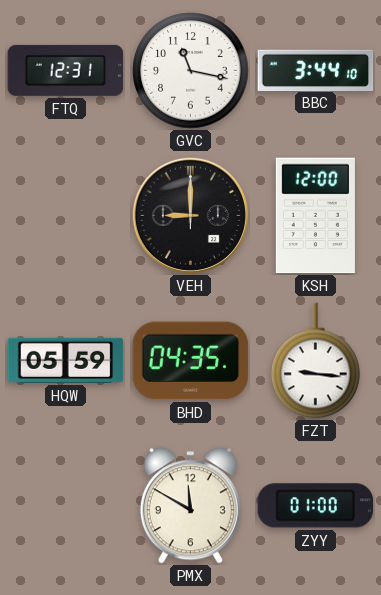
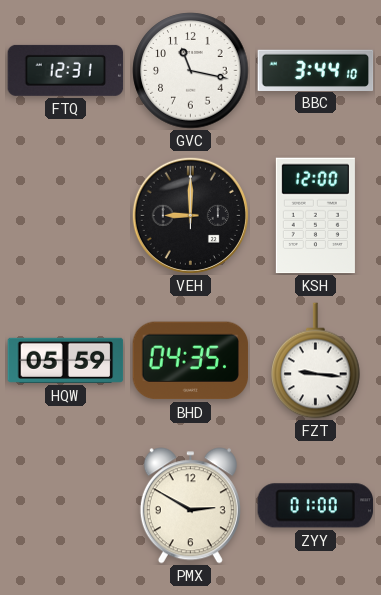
PMX: 11:50 -> 2:50 (190, 506)
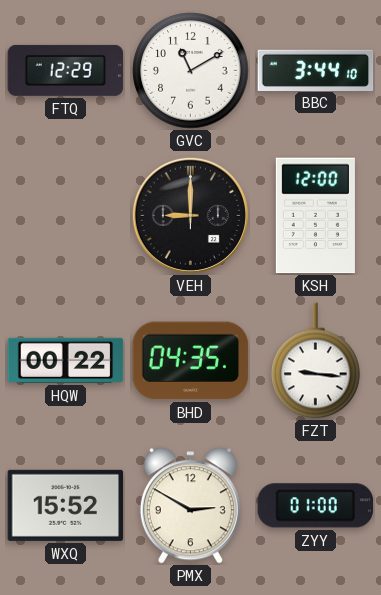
FTQ: 12:31 -> 12:29 (66, 70)
GVC: 11:17 -> 11:10 (191, 71)
HQW: 05:59 -> 00:22 (66, 360)
WXQ: none -> 15:52 (66, 505)
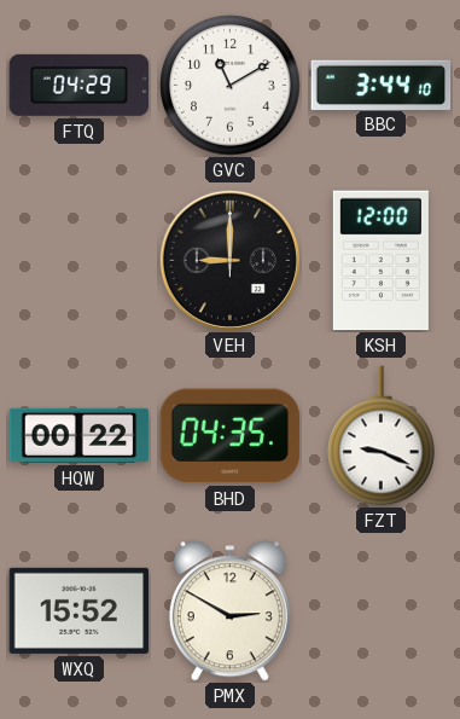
FTQ: 12:29 -> 04:29 (80, 85)
FZT: 9:16 -> 9:19 (382, 436)
ZYY: 01:00 -> none (316, 506)
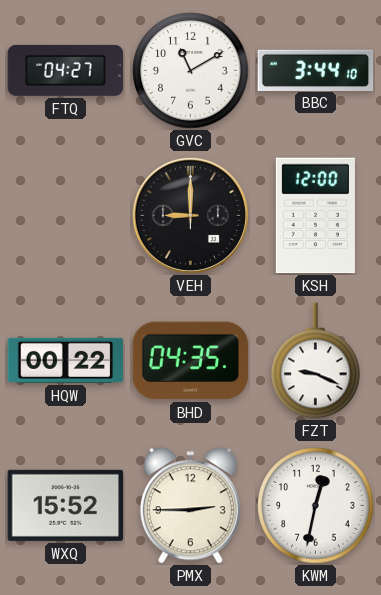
FTQ: 04:29 -> 04:27 (66, 70)
PMX: 2:50 -> 2:45 (190, 506)
KWM: none -> 12:32 (316, 506)
